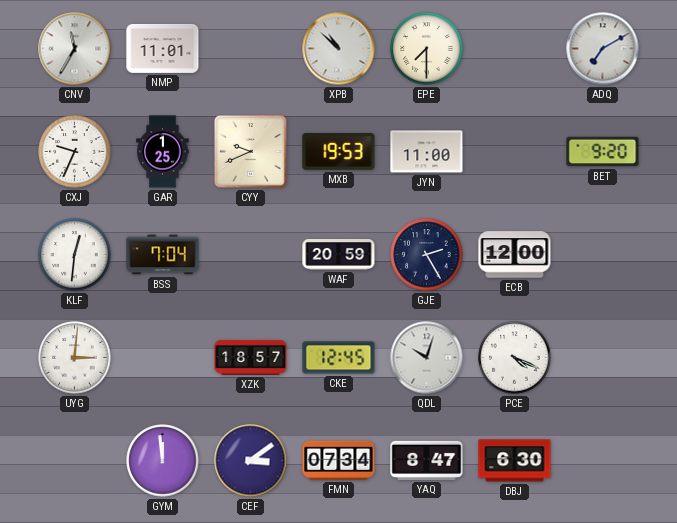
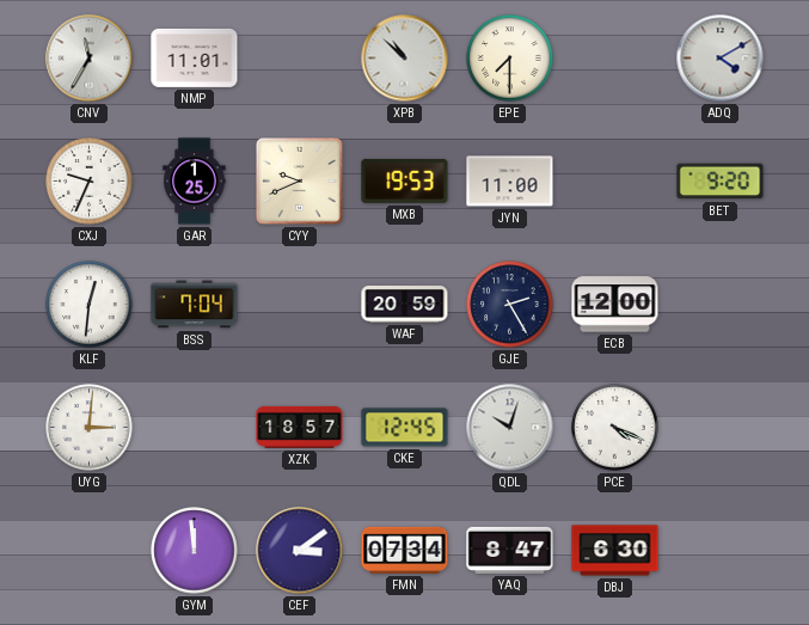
ADQ: 7:10 -> 4:10 (721, 59)
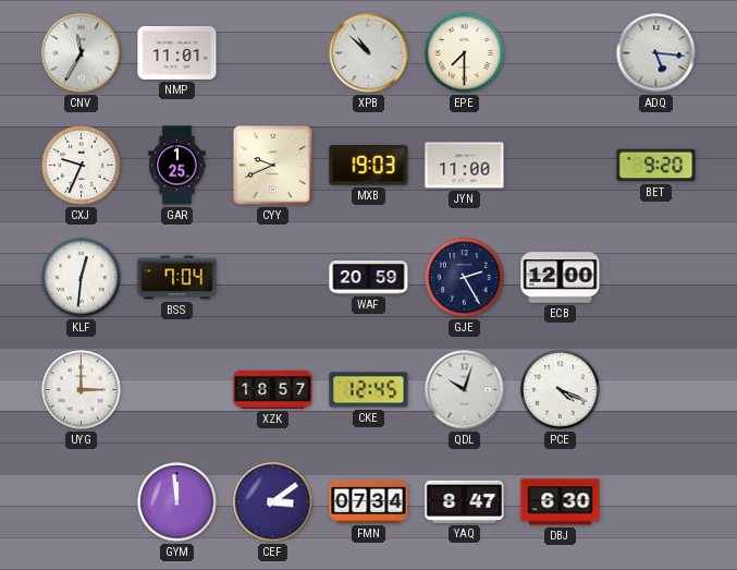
ADQ: 4:10 -> 5:16 (656, 53)
MXB: 19:53 -> 19:03 (369, 165)
UYG: 3:01 -> 3:00 (82, 390)
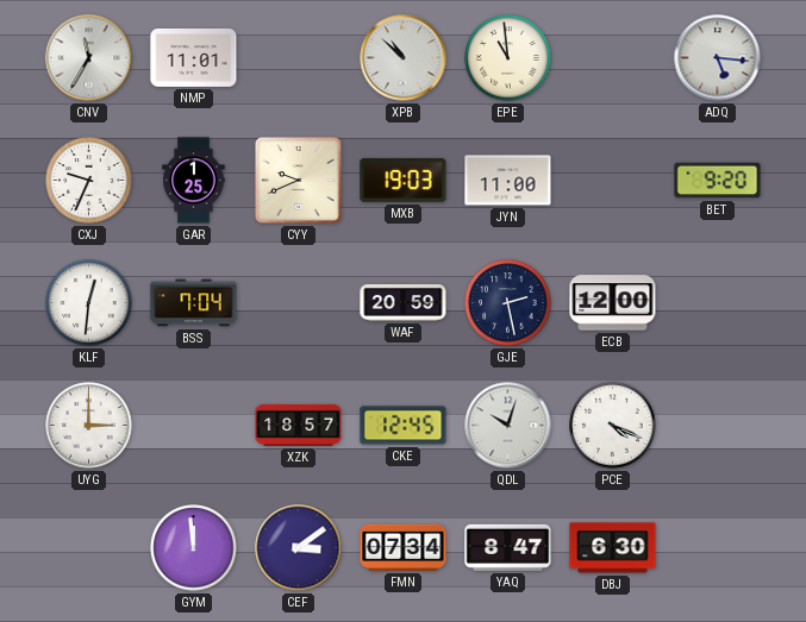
EPE: 7:30 -> 10:59 (508, 58)
GJE: 2:25 -> 2:28 (508, 303)
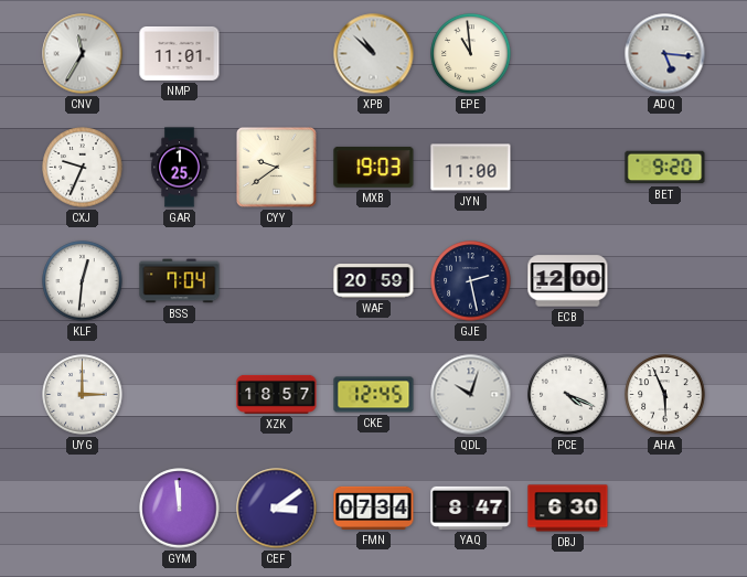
CYY: 9:41 -> 9:39 (277, 168)
AHA: none -> 5:56 (665, 395)
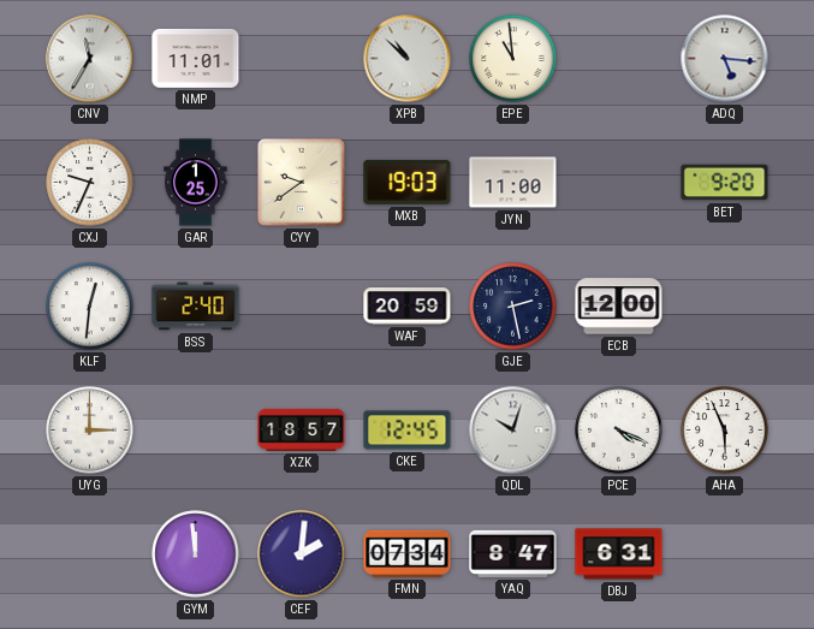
BSS: 7:04 -> 2:40 (196, 307)
CEF: 3:09 -> 2:01 (302, 554)
DBJ: 6:30 -> 6:31 (619, 554)
